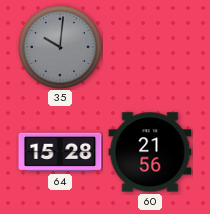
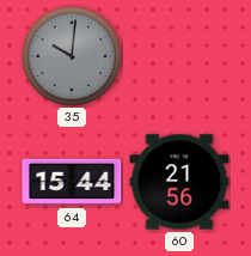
64: 15:28 -> 15:44 (72, 182)
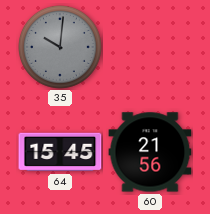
64: 15:44 -> 15:45 (60, 152)
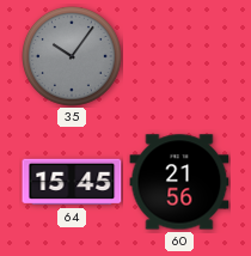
35: 10:01 -> 10:06 (73, 57)
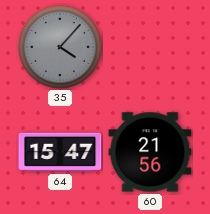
35: 10:06 -> 4:07 (61, 48)
64: 15:45 -> 15:47 (60, 152)
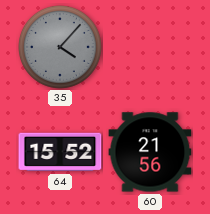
64: 15:47 -> 15:52 (60, 152)
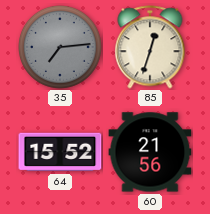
35: 4:07 -> 7:14 (61, 48)
85: none -> 12:33 (150, 47)
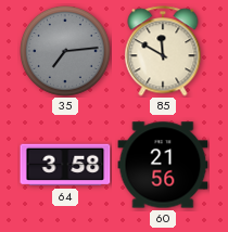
85: 12:33 -> 11:50 (163, 51)
64: 15:52 -> 3:58 (65, 165)
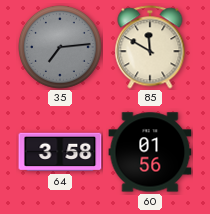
60: 21:56 -> 01:56 (150, 152)
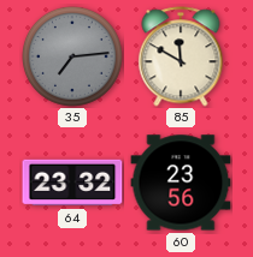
64: 3:58 -> 23:32 (72, 183)
60: 01:56 -> 23:56 (181, 183)
